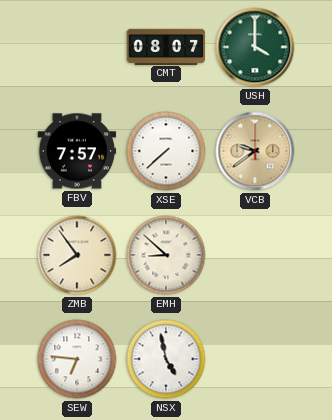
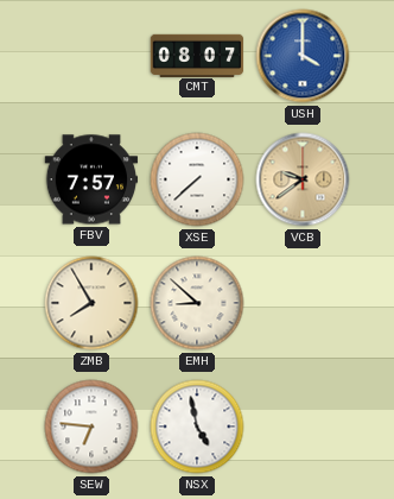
USH dial: green -> blue (303, 56)
ZMB: 7:54 -> 7:55 (91, 303)
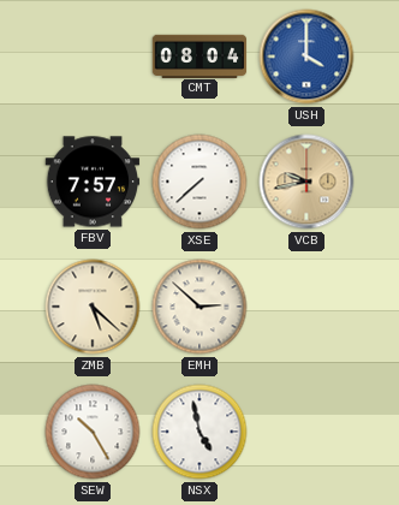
CMT: 08:07 -> 08:04 (199, 55)
VCB: 9:39 -> 9:43 (306, 182)
ZMB: 7:55 -> 5:22 (93, 307)
EMH: 8:52 -> 2:52 (199, 307)
SEW: 6:46 -> 10:25 (93, 432)
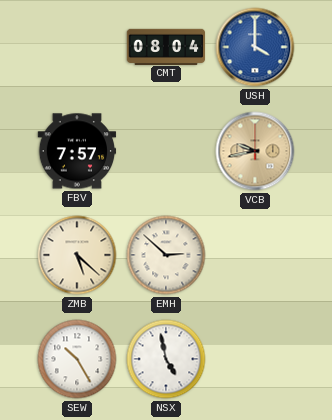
XSE: 7:38 -> none (199, 182)
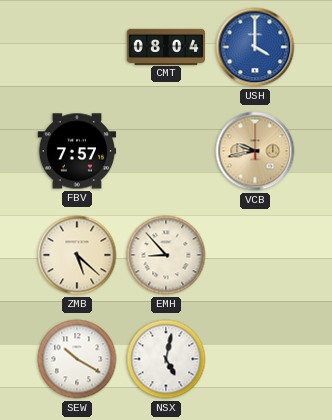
EMH: 2:52 -> 8:53 (166, 255)
SEW: 10:25 -> 10:20 (77, 359)
NSX: 4:58 -> 5:02 (166, 359)
